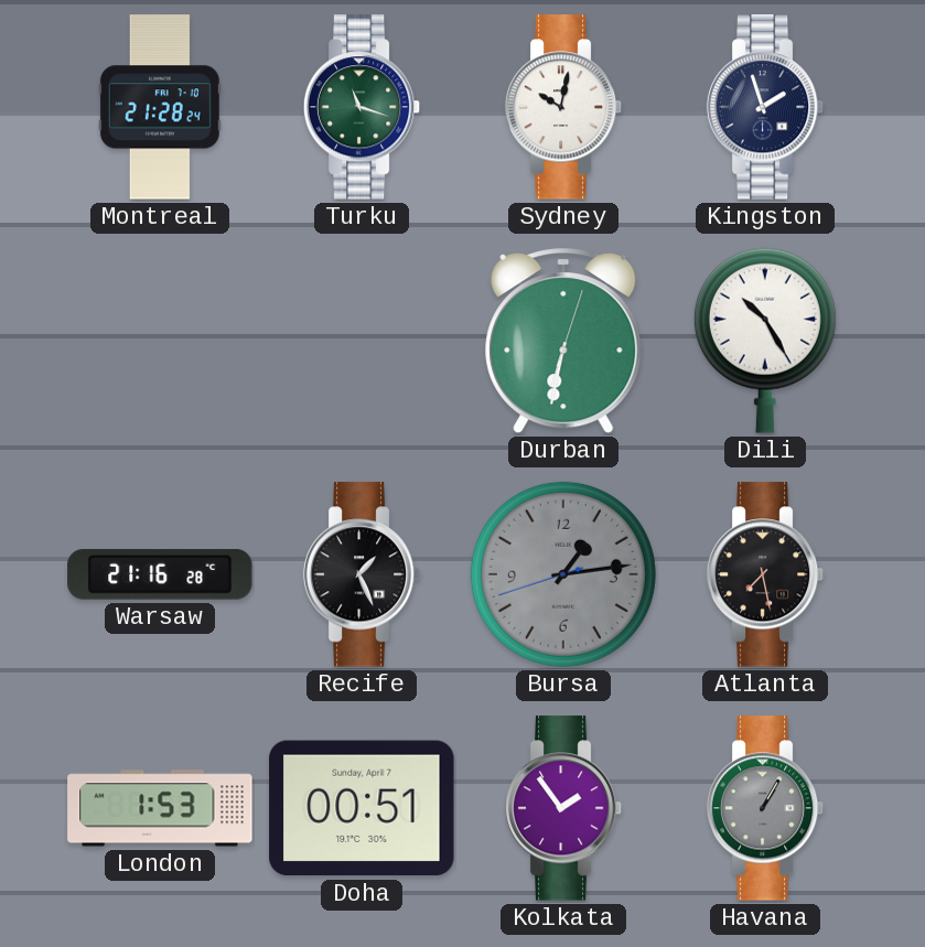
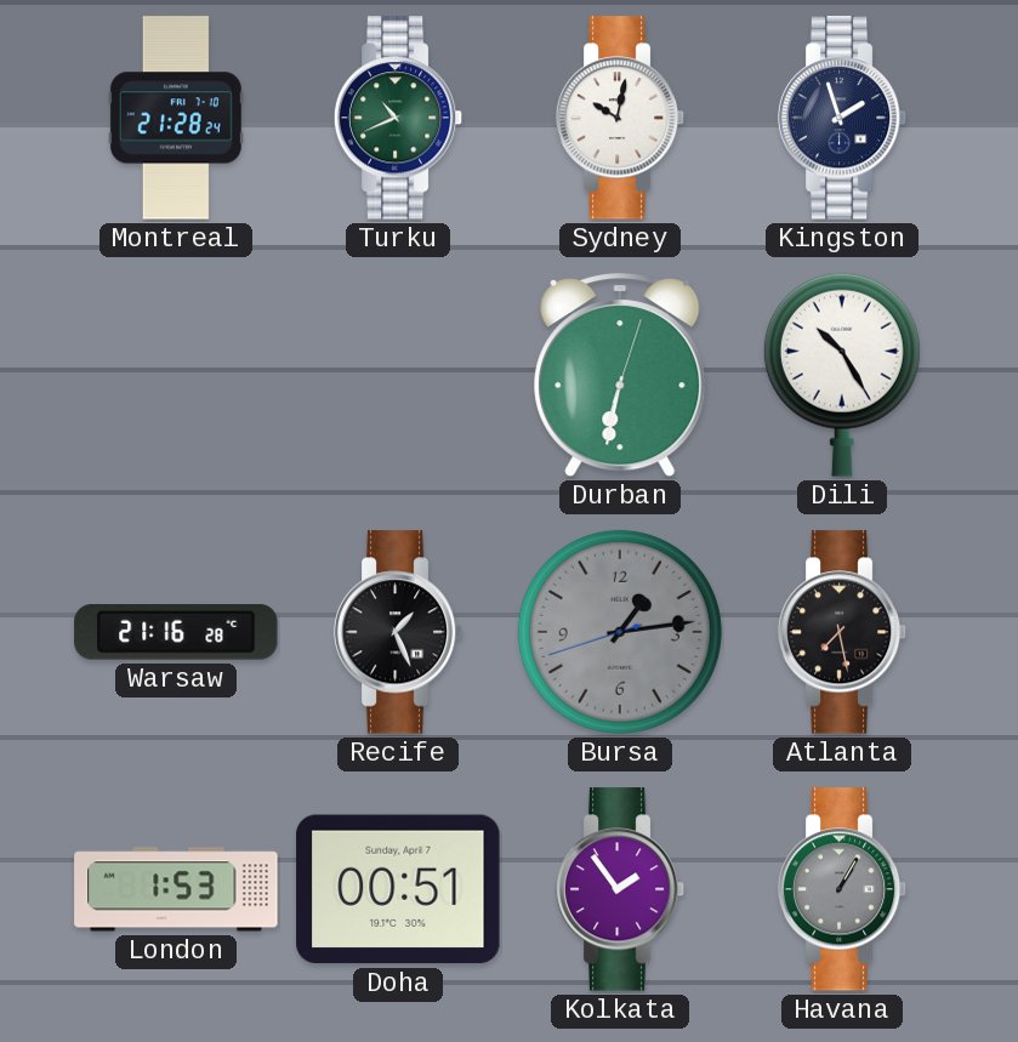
Turku: 11:18 -> 10:41 (398, 118)
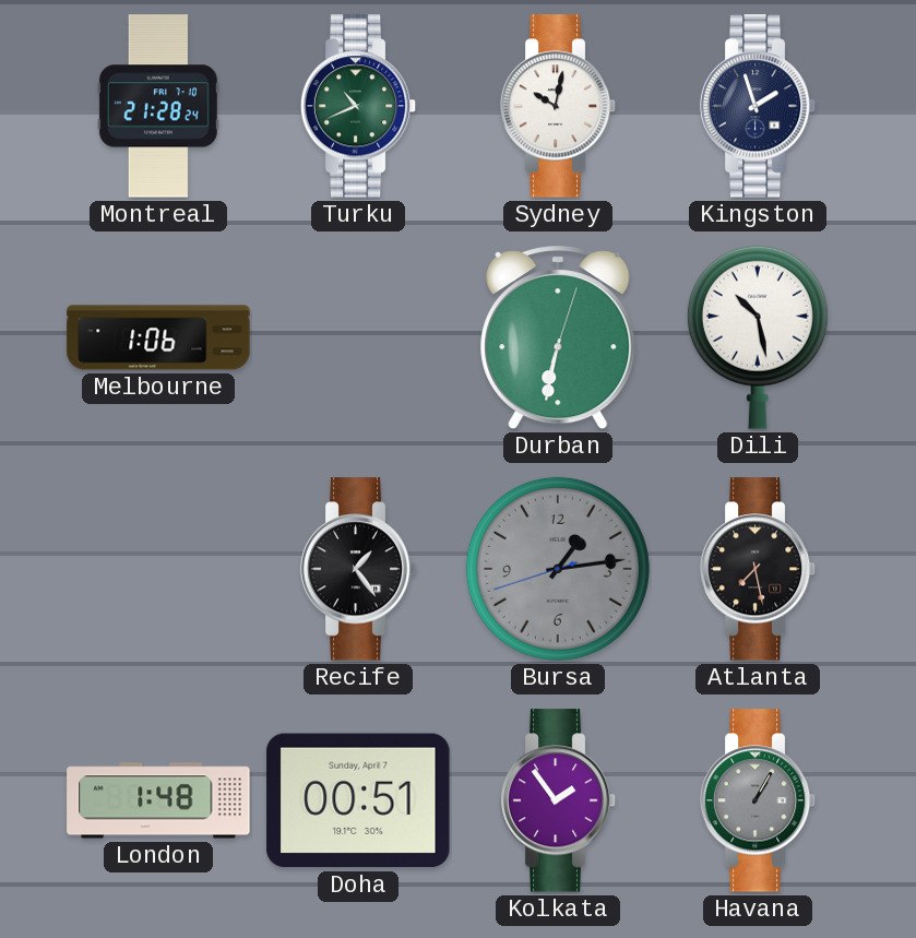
Melbourne: none -> 1:06 (158, 337)
Dili: 10:25 -> 10:28 (758, 337)
Warsaw: 21:16 -> none (176, 633)
Recife: 1:26 -> 1:24 (358, 569)
London: 1:53 -> 1:48 (158, 800)
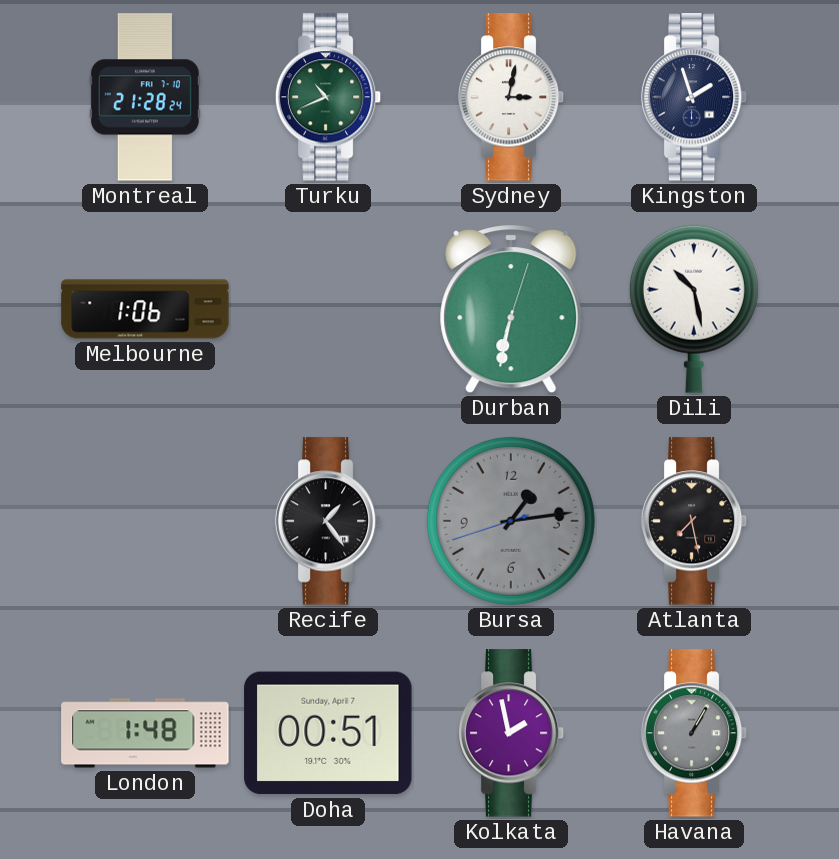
Sydney: 10:02 -> 3:02 (511, 97)
Kolkata: 1:54 -> 1:58 (511, 733)
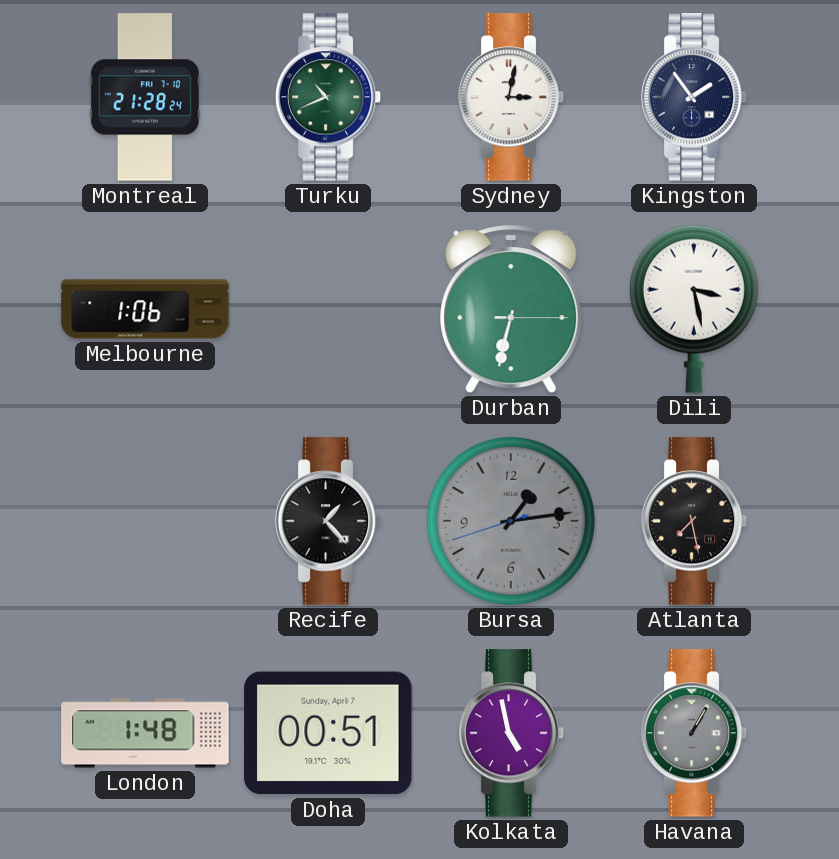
Kingston: 1:57 -> 1:54 (694, 97)
Durban: 6:32:03 -> 6:32:15 (511, 310)
Dili: 10:28 -> 3:28 (694, 309)
Recife: 1:24 -> 1:23 (328, 521)
Kolkata: 1:58 -> 4:58 (511, 733)
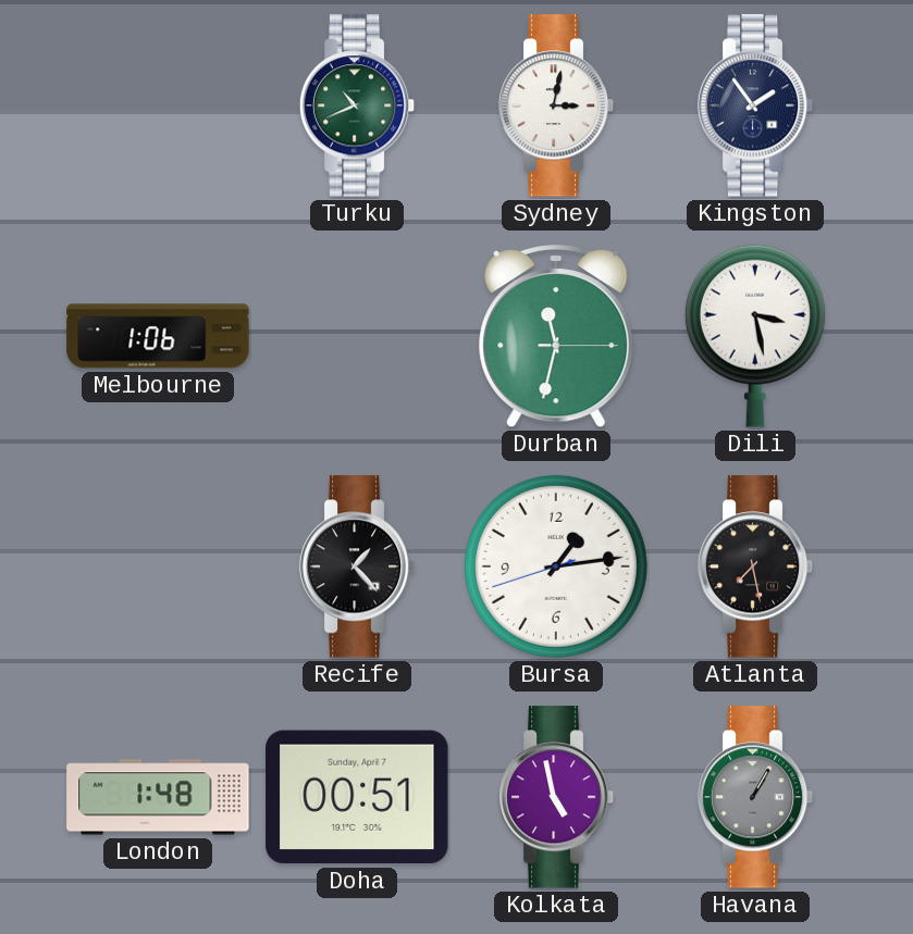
Montreal: 21:28 -> none (145, 97)
Durban: 6:32 -> 11:32 (556, 337)
Bursa dial: grey -> white (556, 566)
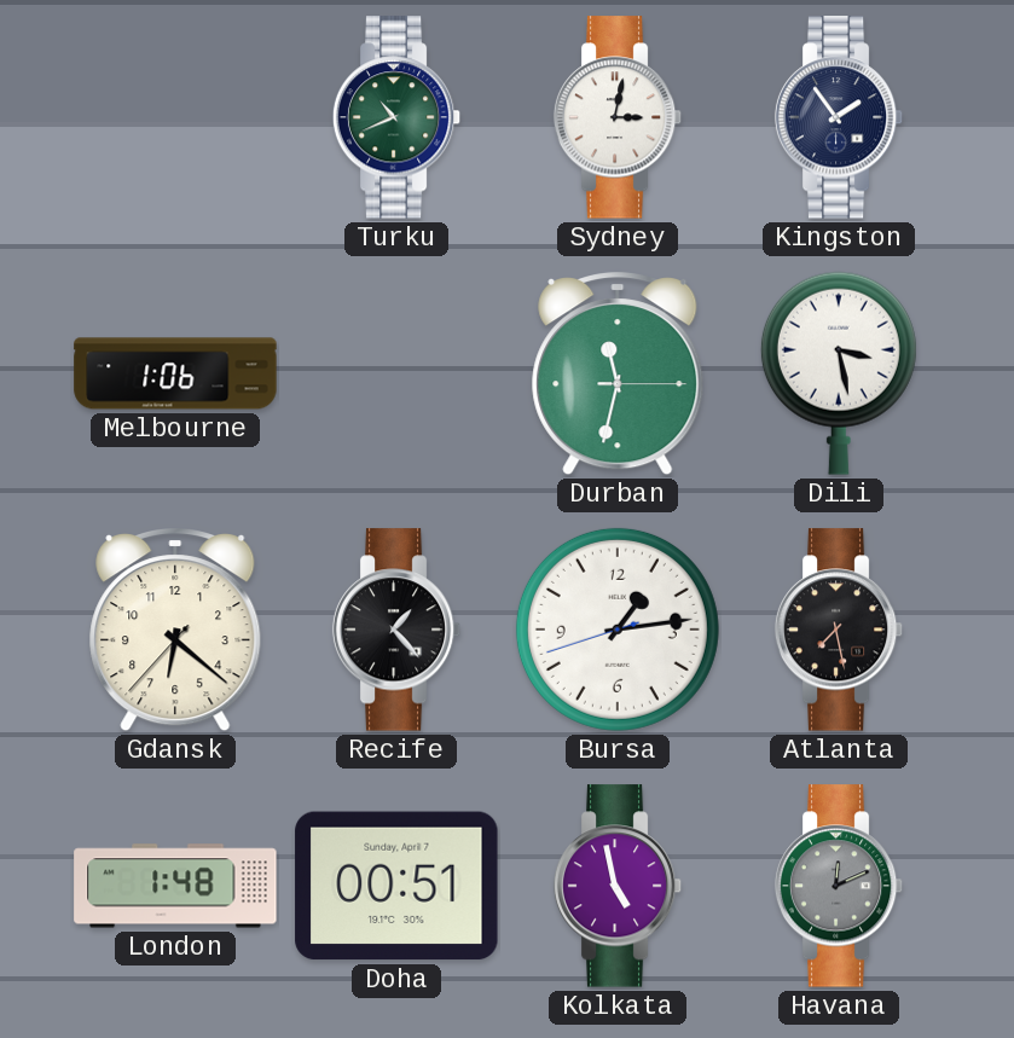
Gdansk: none -> 6:21 (175, 631)
Havana: 1:05 -> 12:11 (839, 886)
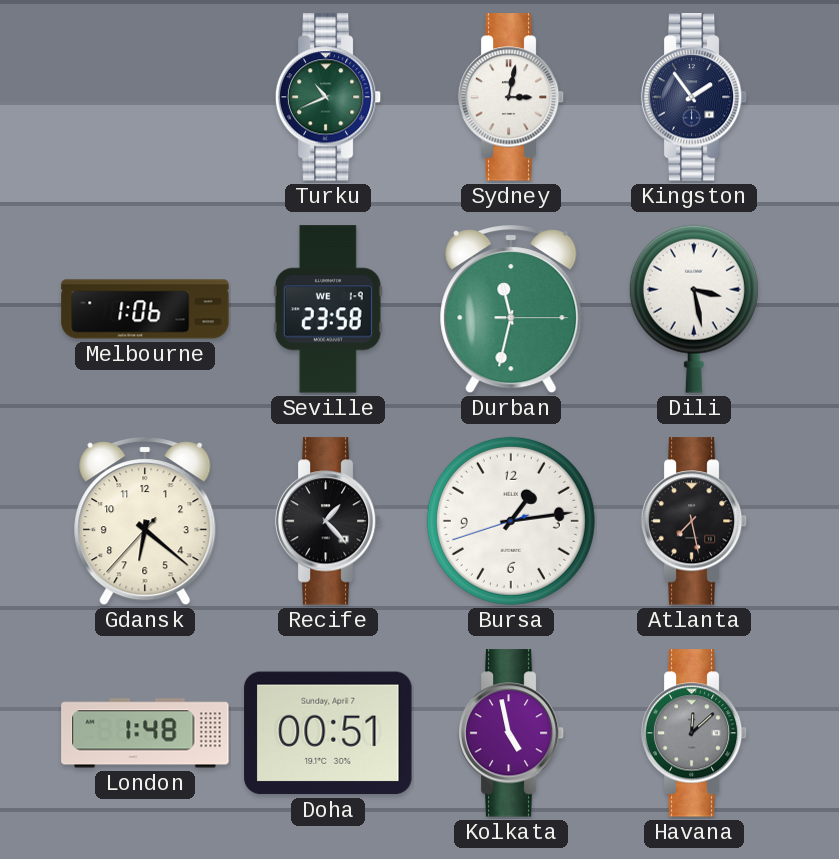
Seville: none -> 23:58 (328, 309)
Havana: 12:11 -> 12:08 (694, 733)
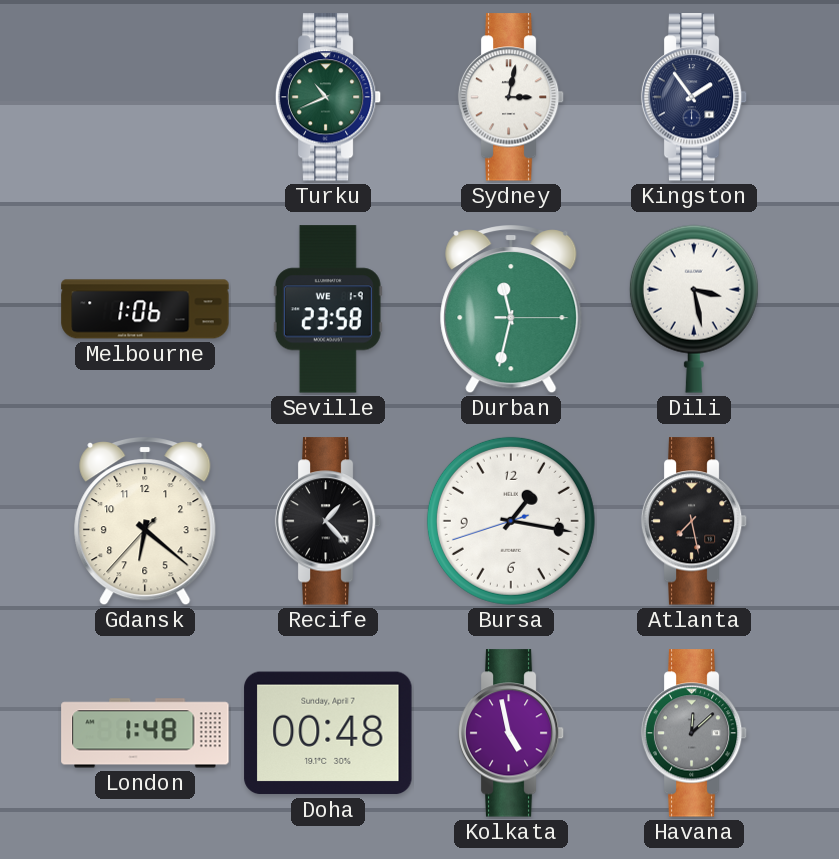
Bursa: 1:13 -> 1:16 (511, 521)
Doha: 00:51 -> 00:48 (328, 733)
